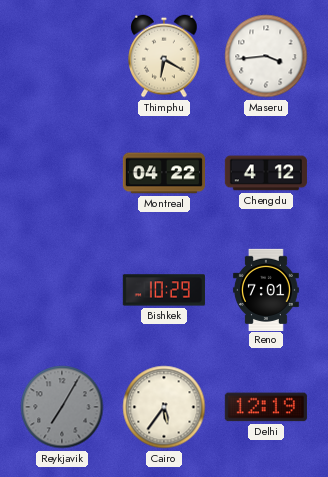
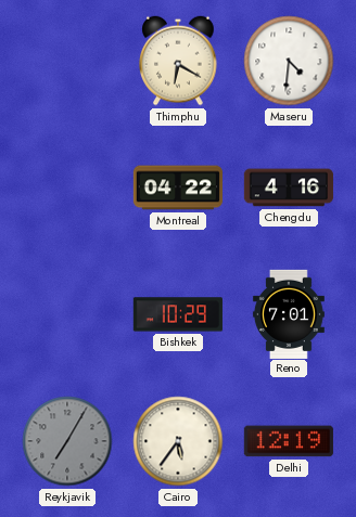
Maseru: 3:44 -> 4:31 (289, 61)
Chengdu: 4:12 -> 4:16 (289, 188)
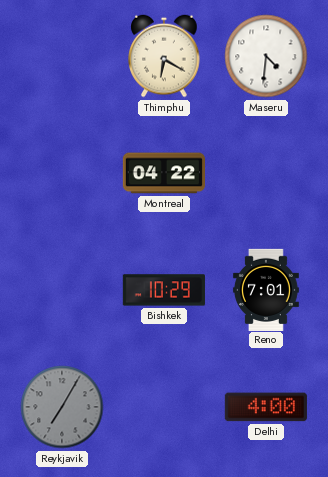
Chengdu: 4:16 -> none (289, 188)
Cairo: 5:36 -> none (178, 441)
Delhi: 12:19 -> 4:00 (266, 407)
